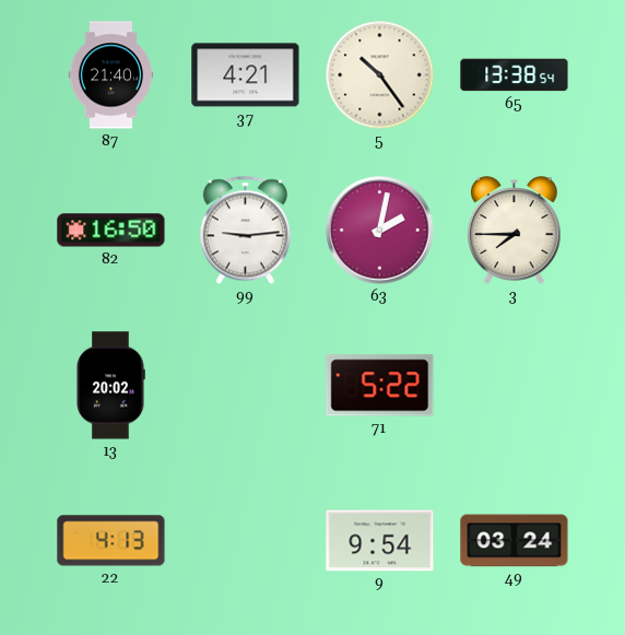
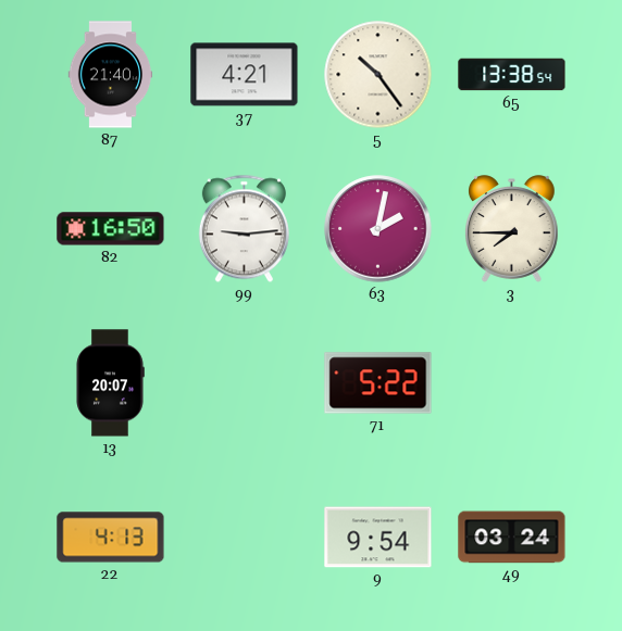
13: 20:02 -> 20:07 (110, 383)
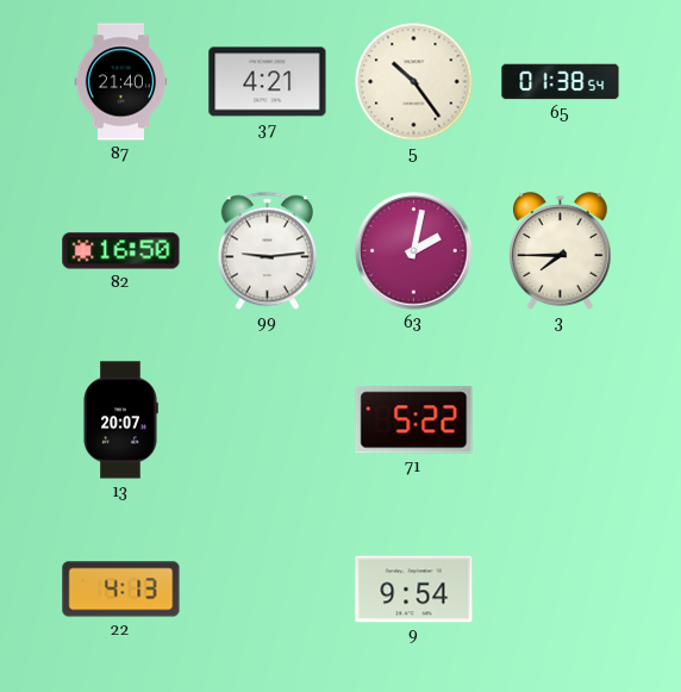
65: 13:38 -> 01:38 (561, 82)
49: 03:24 -> none (512, 538)
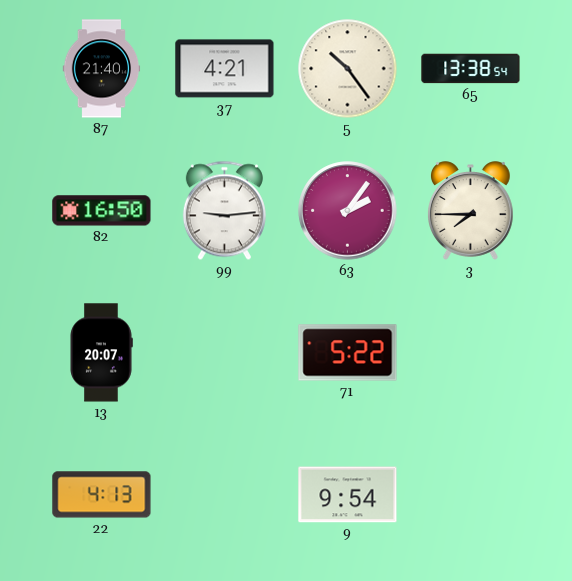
65: 01:38 -> 13:38 (471, 69)
63: 2:02 -> 2:06 (348, 211)
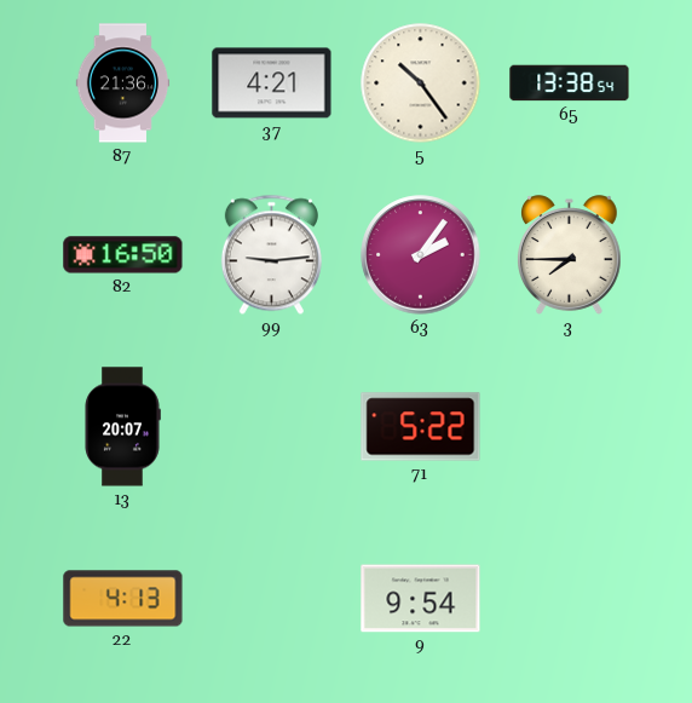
87: 21:40 -> 21:36 (123, 83)
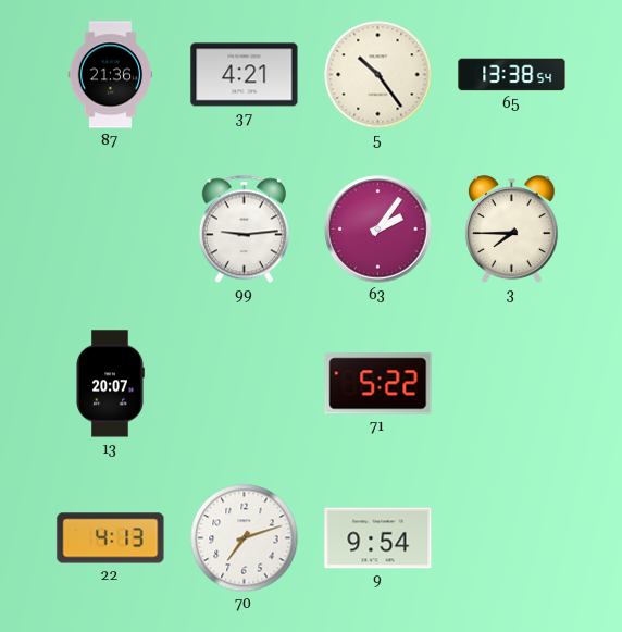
82: 16:50 -> none (123, 255)
70: none -> 7:12 (245, 538)
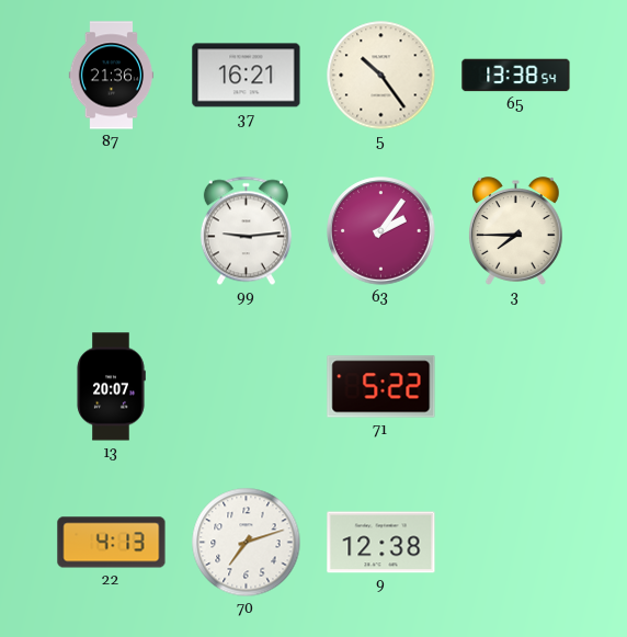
37: 4:21 -> 16:21 (247, 76)
9: 9:54 -> 12:38 (381, 543)
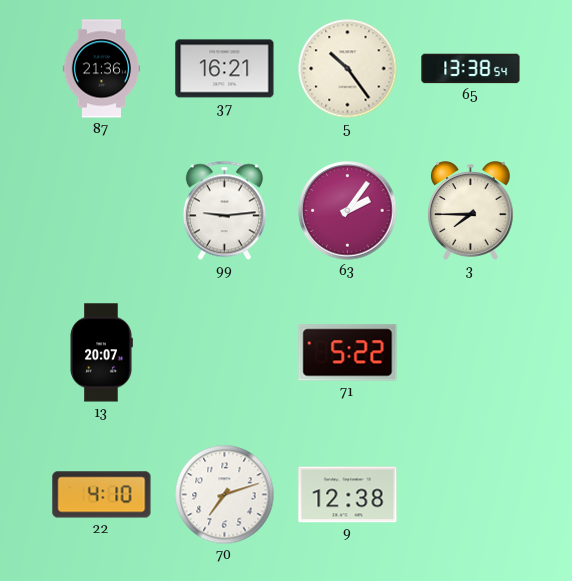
22: 4:13 -> 4:10 (102, 495)
